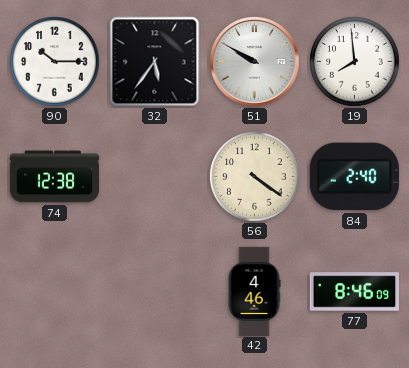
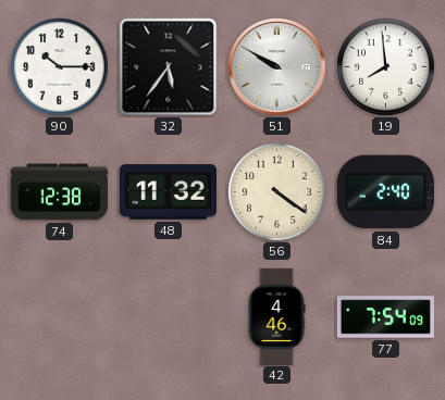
48: none -> 11:32 (168, 192)
77: 8:46 -> 7:54 (385, 317)
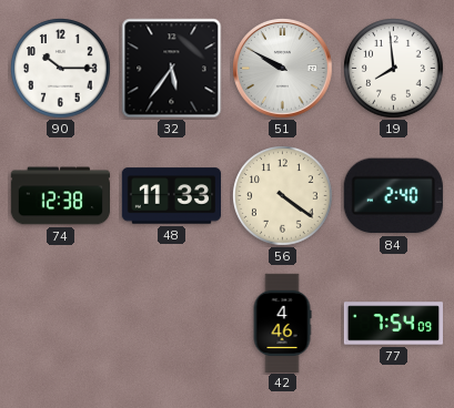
48: 11:32 -> 11:33 (171, 196)
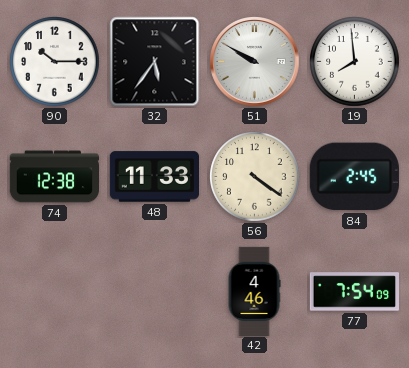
84: 2:40 -> 2:45 (354, 177)
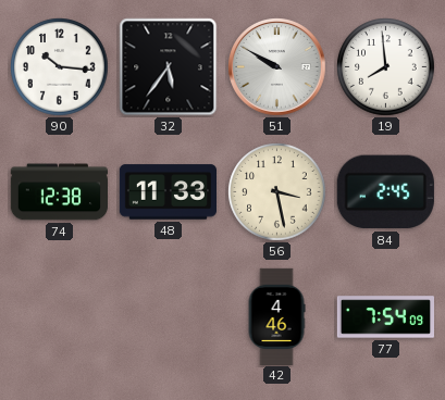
90: 10:15 -> 10:16 (60, 67)
56: 4:21 -> 3:28 (277, 192)
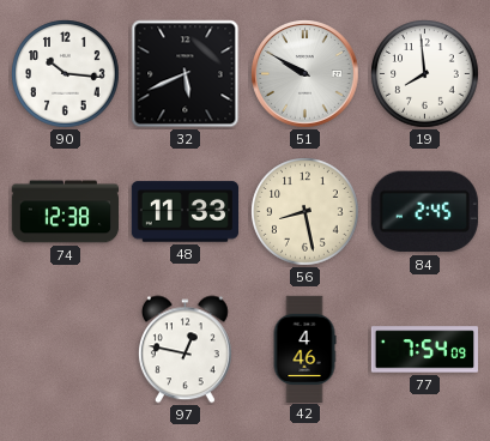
32: 5:36 -> 5:41 (186, 74)
56: 3:28 -> 8:28 (306, 212)
97: none -> 12:47 (184, 350)
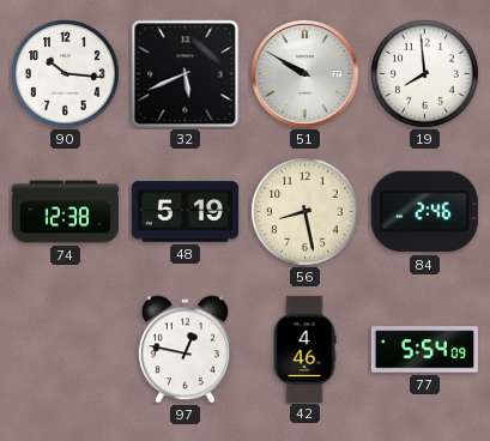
48: 11:33 -> 5:19 (184, 212)
84: 2:45 -> 2:46 (424, 212)
77: 7:54 -> 5:54 (424, 350)
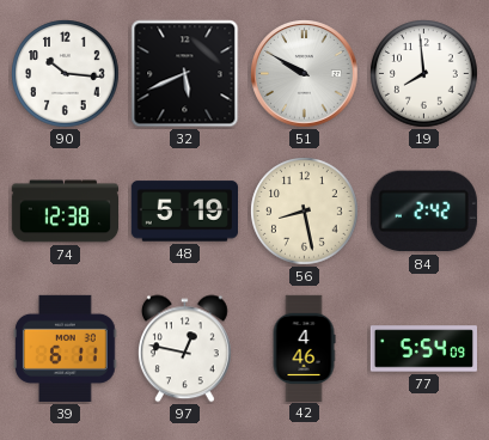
84: 2:46 -> 2:42 (423, 212)
39: none -> 6:11 (66, 348)
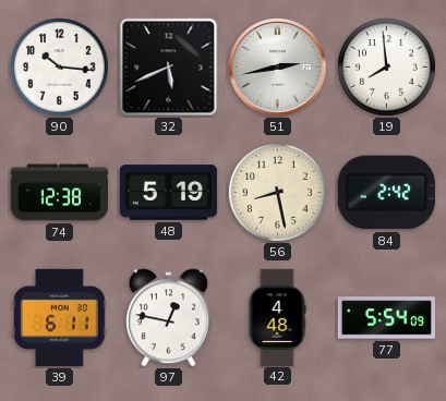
51: 9:50 -> 2:43 (278, 68)
42: 4:46 -> 4:48 (277, 317)
